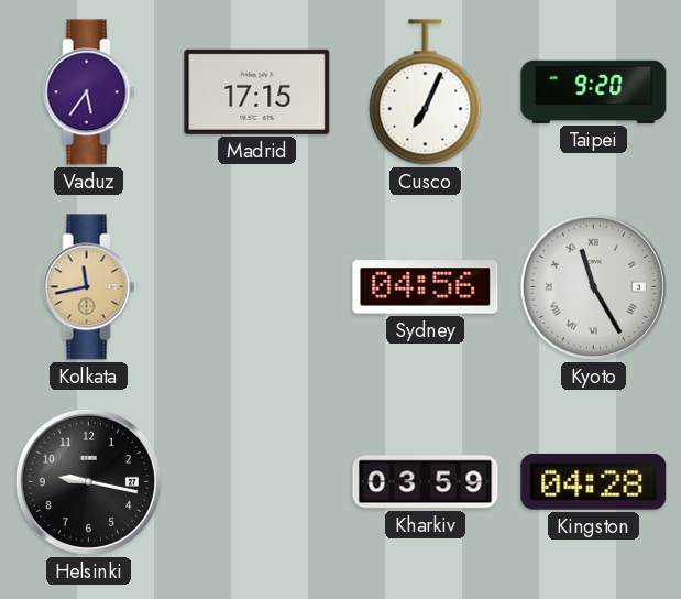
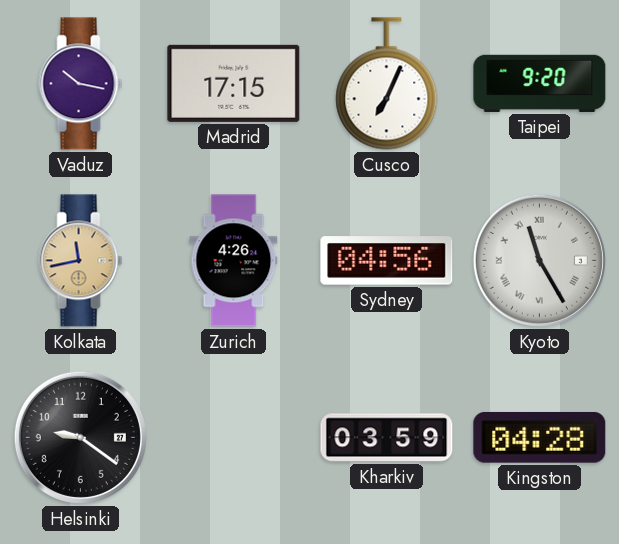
Vaduz: 5:36 -> 10:17 (81, 84)
Zurich: none -> 4:26 (234, 261)
Helsinki: 9:17 -> 9:21 (80, 437)
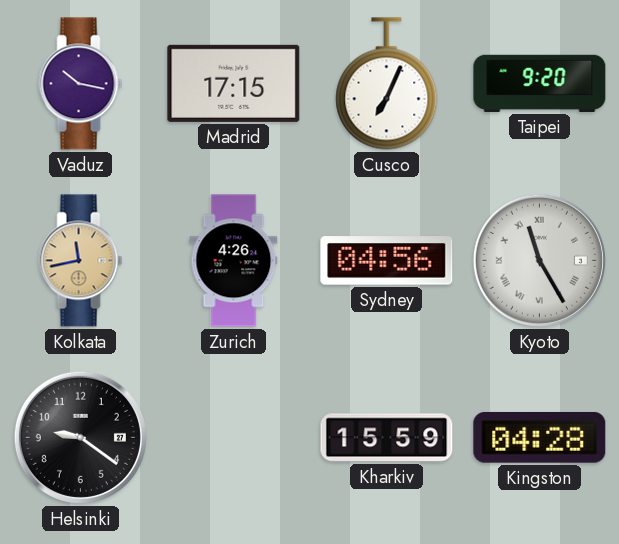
Kharkiv: 03:59 -> 15:59 (387, 438)
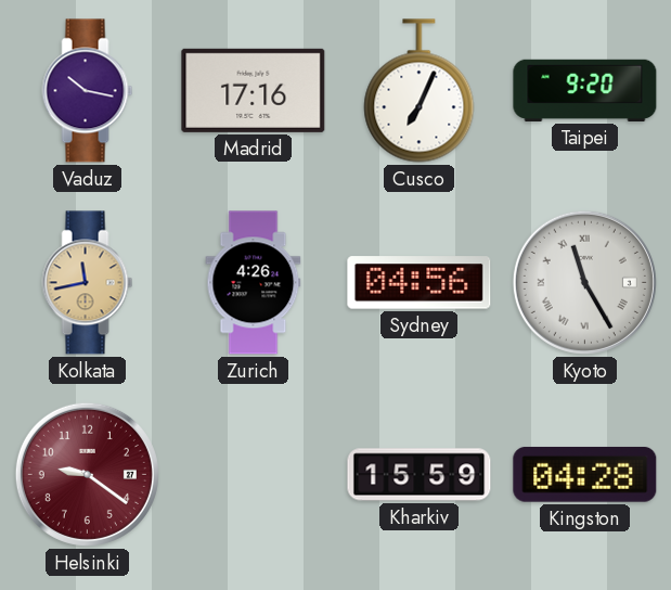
Madrid: 17:15 -> 17:16 (254, 90)
Helsinki dial: black -> burgundy (87, 474)
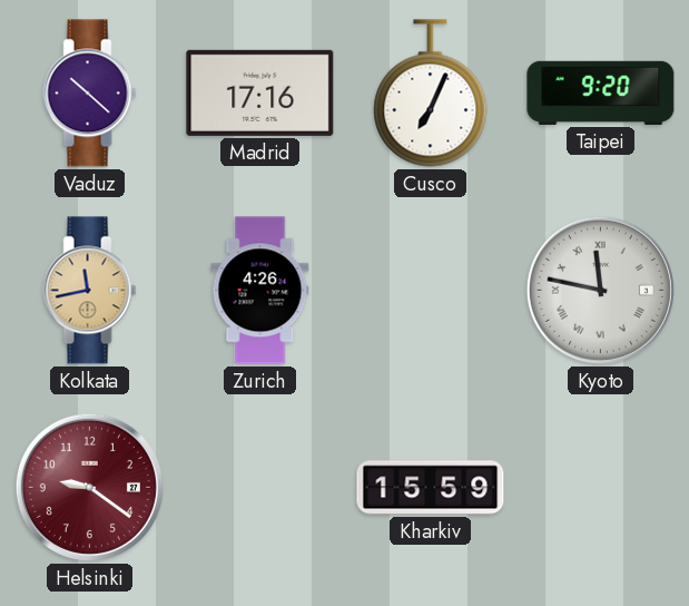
Vaduz: 10:17 -> 10:22 (90, 94)
Sydney: 04:56 -> none (420, 283)
Kyoto: 11:25 -> 11:47 (600, 290)
Kingston: 04:28 -> none (585, 474)
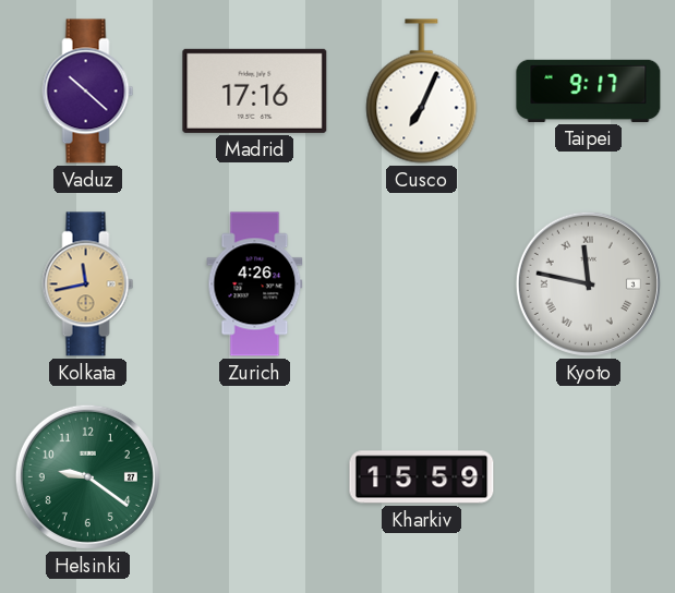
Taipei: 9:20 -> 9:17 (589, 90)
Helsinki dial: burgundy -> green (87, 476)
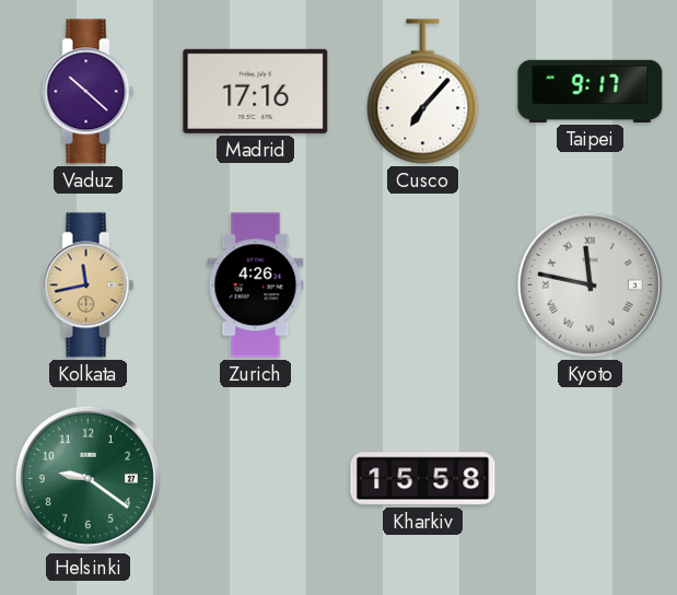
Cusco: 7:04 -> 7:07 (423, 92)
Kharkiv: 15:59 -> 15:58 (423, 479)
